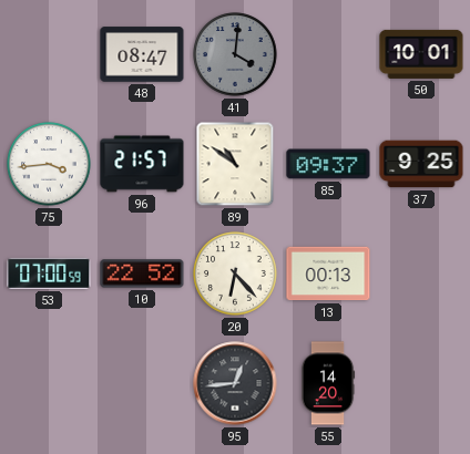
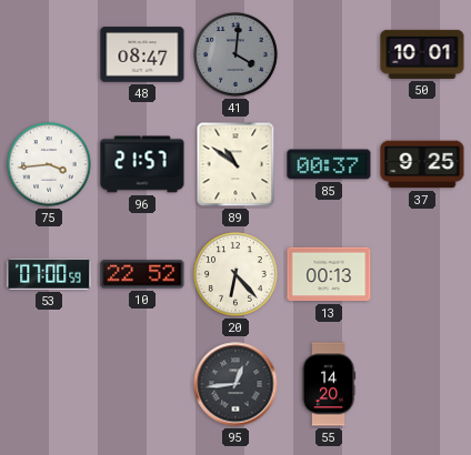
85: 09:37 -> 00:37 (329, 164)
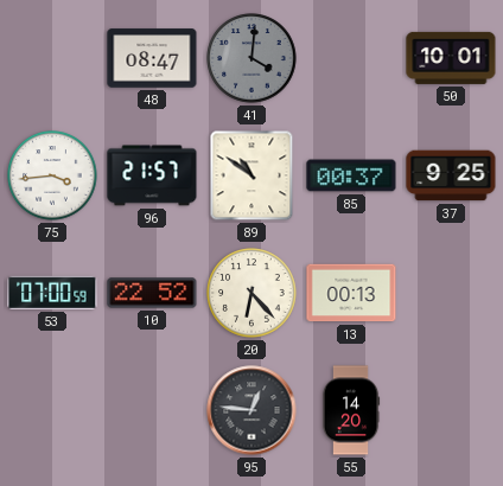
95: 12:44 -> 12:46 (251, 410)
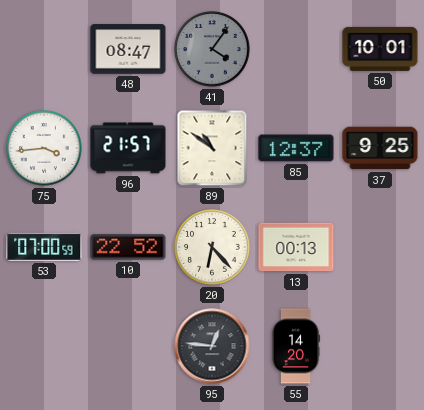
41: 4:01 -> 4:06 (212, 49)
85: 00:37 -> 12:37 (296, 148)
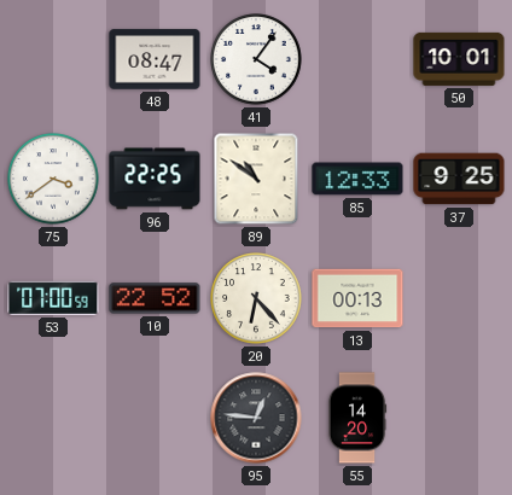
41 dial: grey -> white (256, 59)
75: 3:44 -> 3:39 (53, 179)
96: 21:57 -> 22:25 (155, 179)
85: 12:37 -> 12:33 (357, 179)
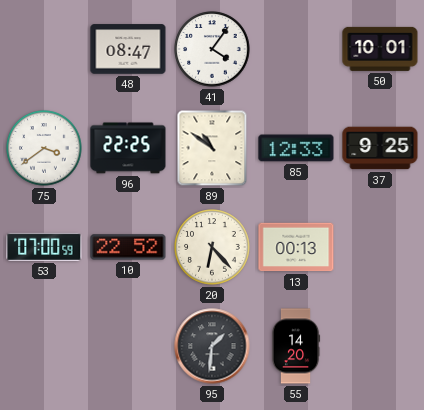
95: 12:46 -> 1:31 (212, 346)
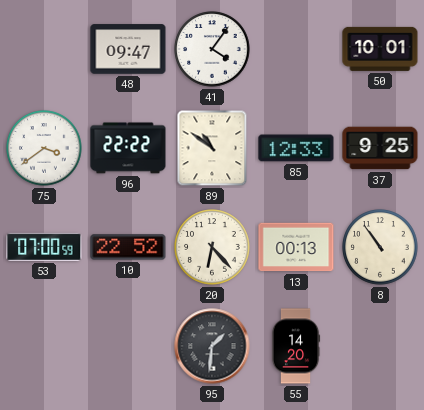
48: 08:47 -> 09:47 (128, 49)
96: 22:25 -> 22:22 (128, 148)
8: none -> 10:54 (380, 247)
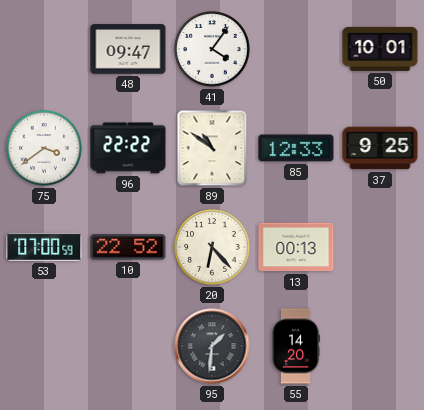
8: 10:54 -> none (380, 247)
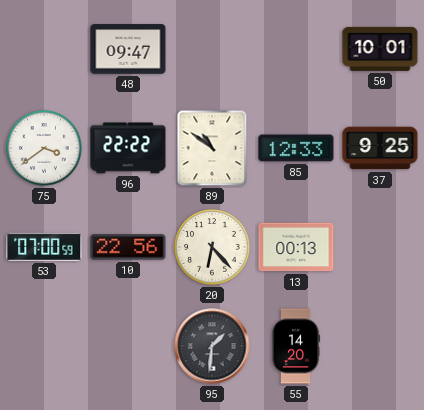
41: 4:06 -> none (212, 49)
10: 22:52 -> 22:56 (128, 247)
